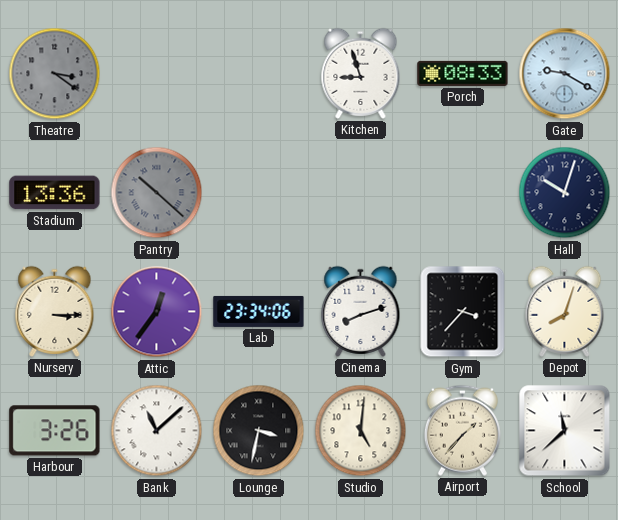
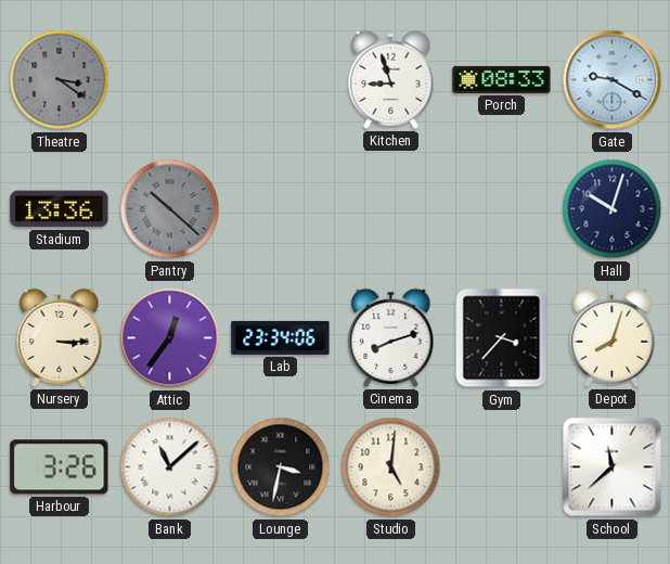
Airport: 1:37 -> none (462, 430)
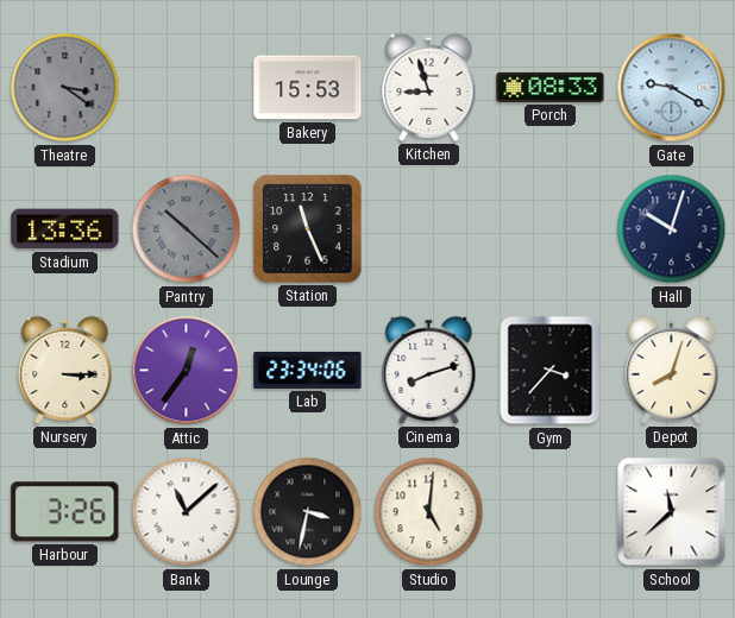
Bakery: none -> 15:53 (308, 88)
Station: none -> 11:26 (308, 229)
